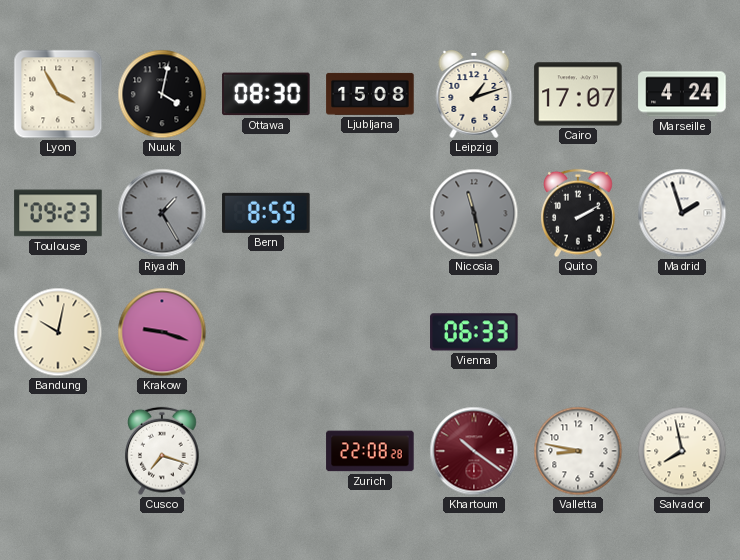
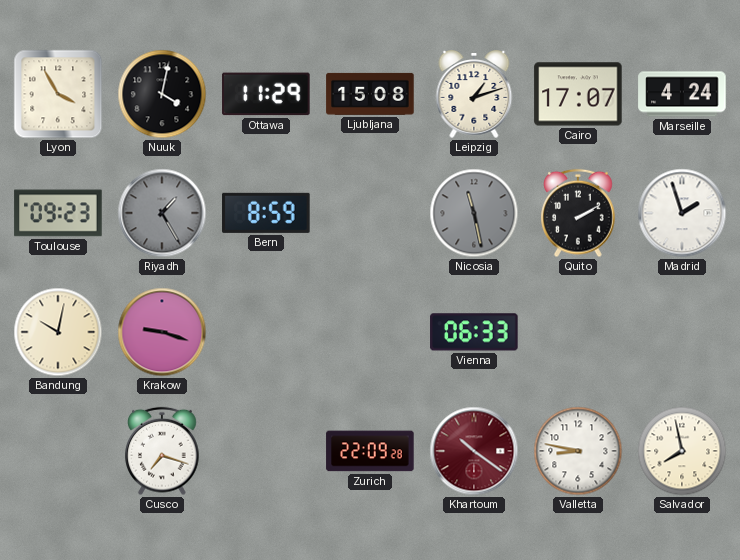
Ottawa: 08:30 -> 11:29 (266, 94)
Zurich: 22:08 -> 22:09 (370, 451)
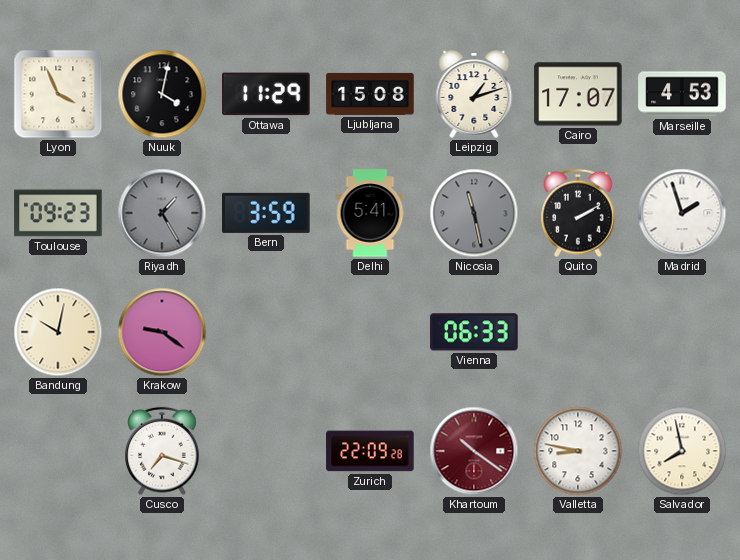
Lyon: 3:55 -> 3:56 (58, 94)
Marseille: 4:24 -> 4:53 (682, 94)
Bern: 8:59 -> 3:59 (266, 213)
Delhi: none -> 5:41 (370, 213)
Krakow: 9:18 -> 9:21 (162, 332)
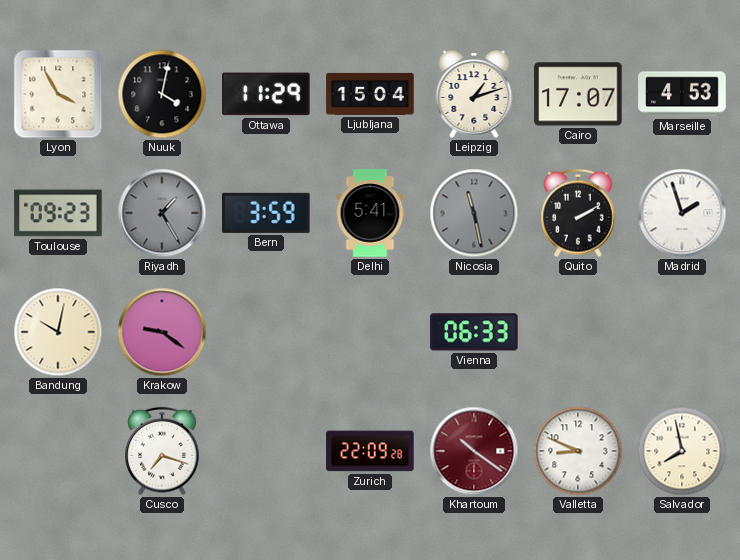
Lyon: 3:56 -> 3:55 (58, 94)
Ljubljana: 15:08 -> 15:04 (370, 94)
Valletta: 8:47 -> 8:49 (578, 451)
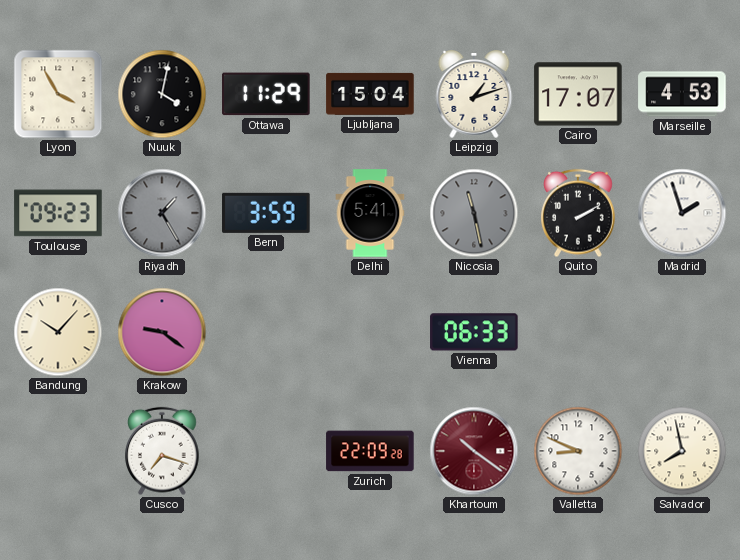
Bandung: 10:02 -> 10:07 (58, 332)
